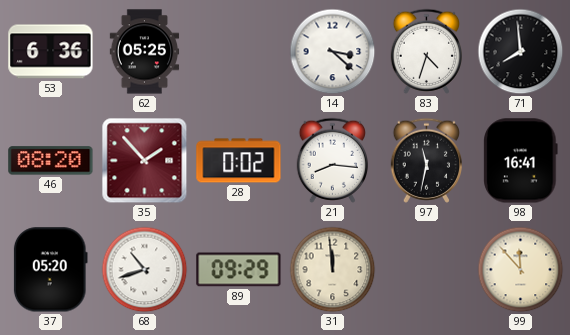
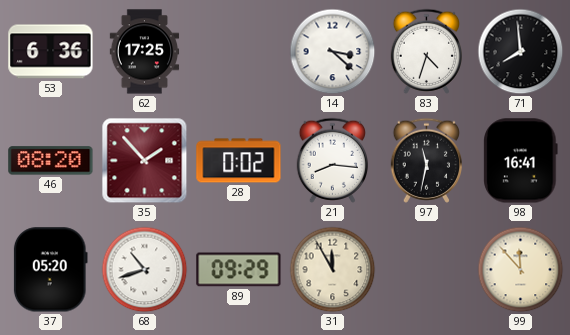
62: 05:25 -> 17:25 (145, 52)
31: 11:59 -> 11:55 (333, 270)
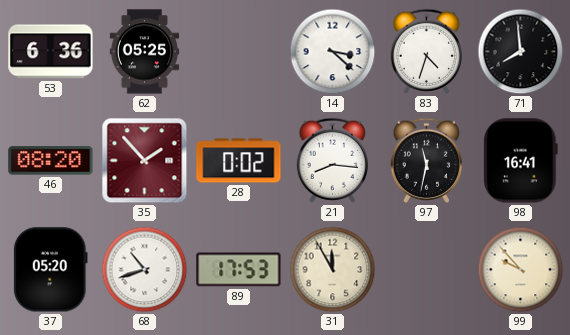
62: 17:25 -> 05:25 (145, 52)
89: 09:29 -> 17:53 (239, 270)
99: 11:53 -> 9:53 (521, 270)
